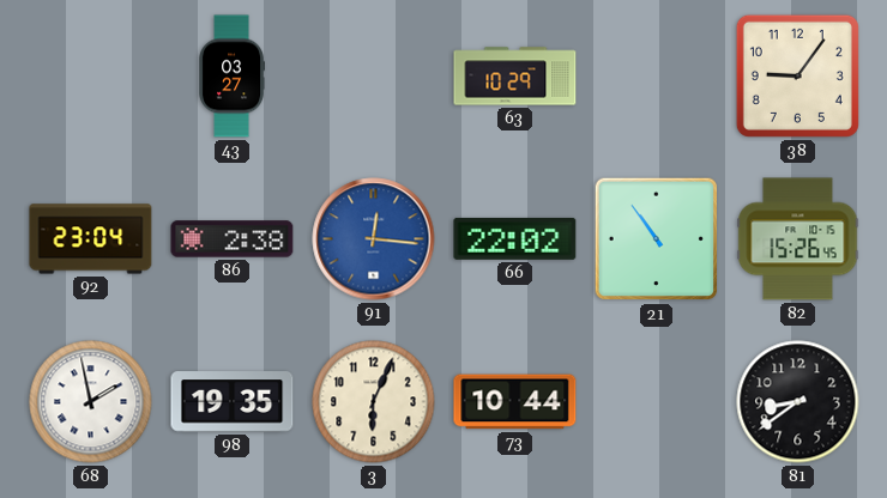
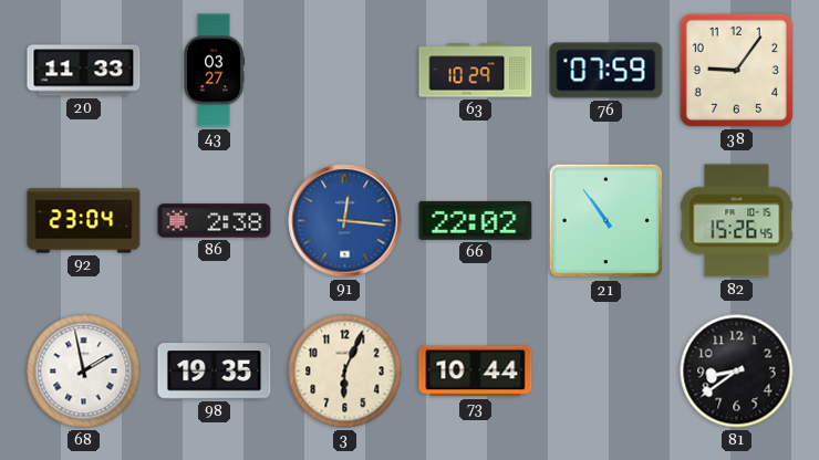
20: none -> 11:33 (84, 71)
76: none -> 07:59 (607, 71)
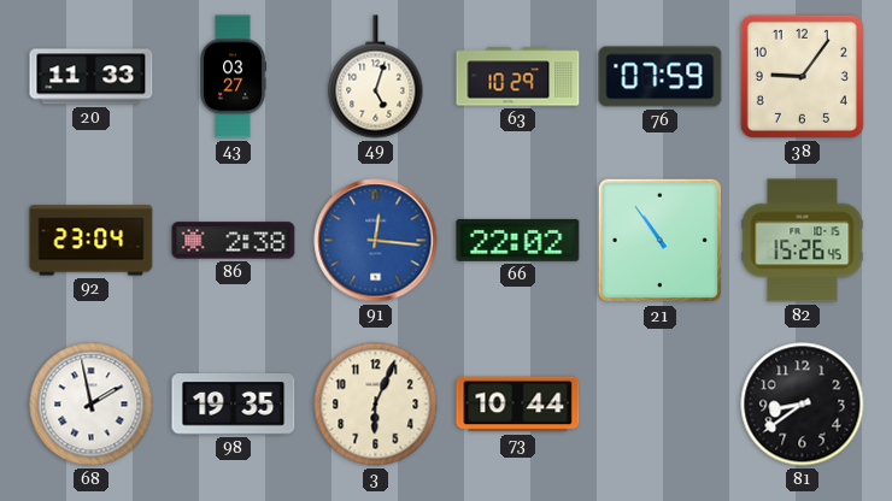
49: none -> 5:03 (376, 77)
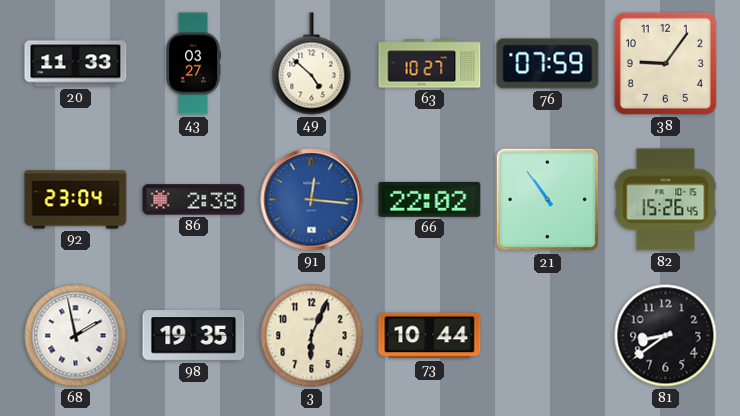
49: 5:03 -> 4:52 (312, 64)
63: 10:29 -> 10:27 (430, 64)
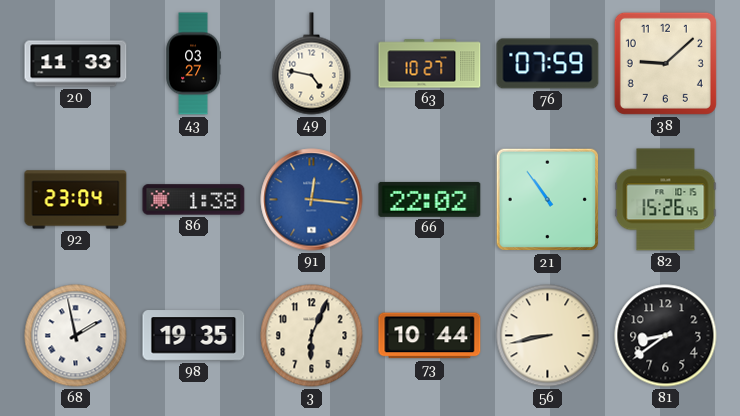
49: 4:52 -> 4:47 (312, 64)
38: 9:06 -> 9:08 (665, 63)
86: 2:38 -> 1:38 (194, 200)
56: none -> 8:43 (548, 336)
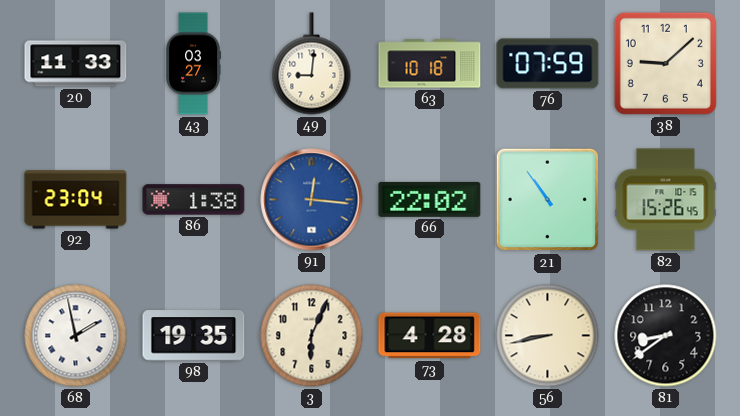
49: 4:47 -> 9:01 (312, 64)
63: 10:27 -> 10:18 (430, 64)
73: 10:44 -> 4:28 (430, 336)
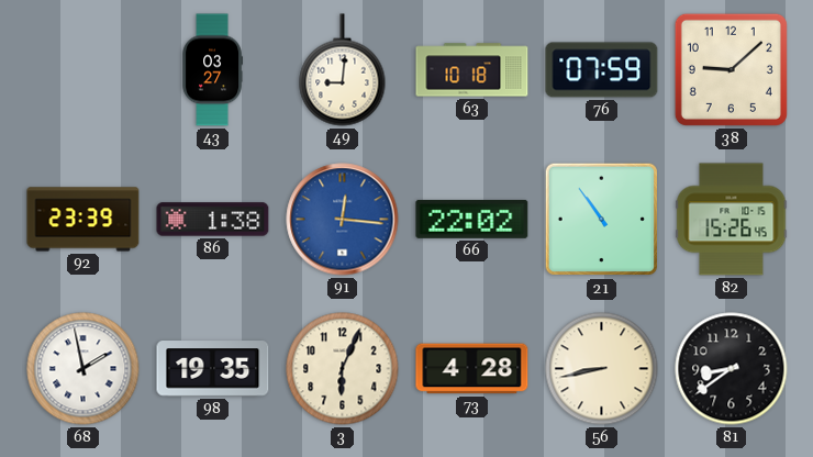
20: 11:33 -> none (76, 64)
92: 23:04 -> 23:39 (83, 220)
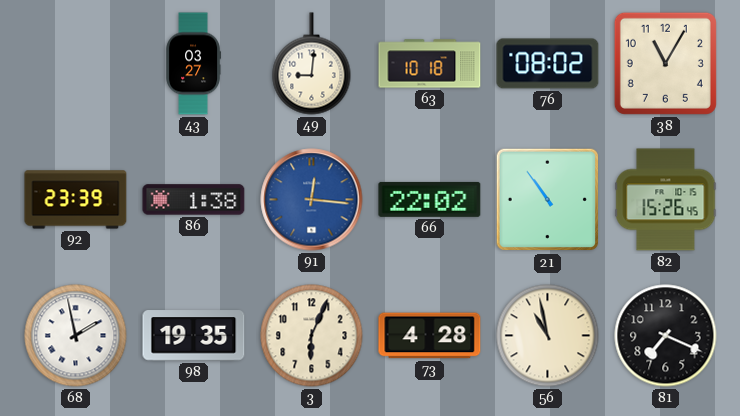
76: 07:59 -> 08:02 (548, 64)
38: 9:08 -> 11:05 (665, 63)
56: 8:43 -> 10:58 (548, 336)
81: 8:39 -> 7:19 (666, 336)
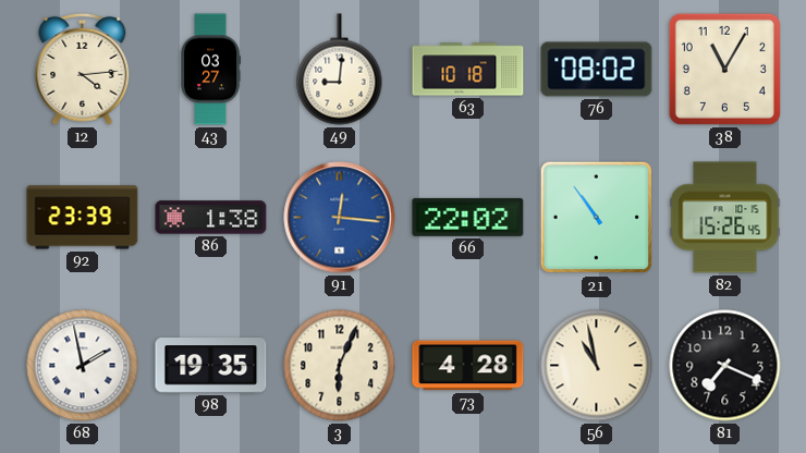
12: none -> 4:14 (83, 69)
